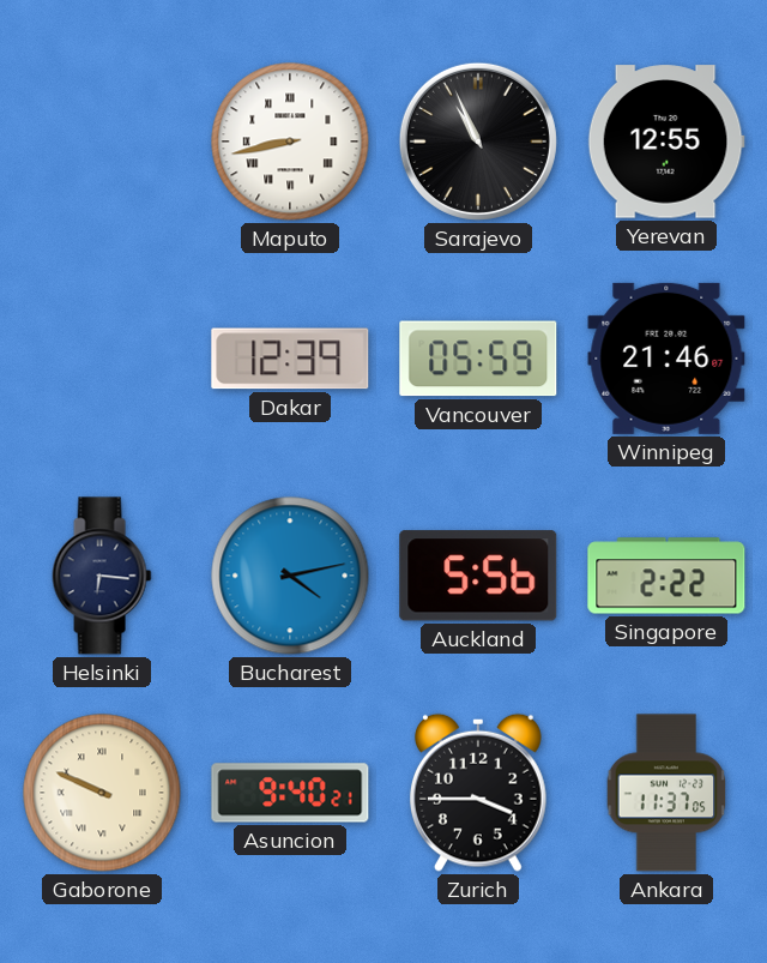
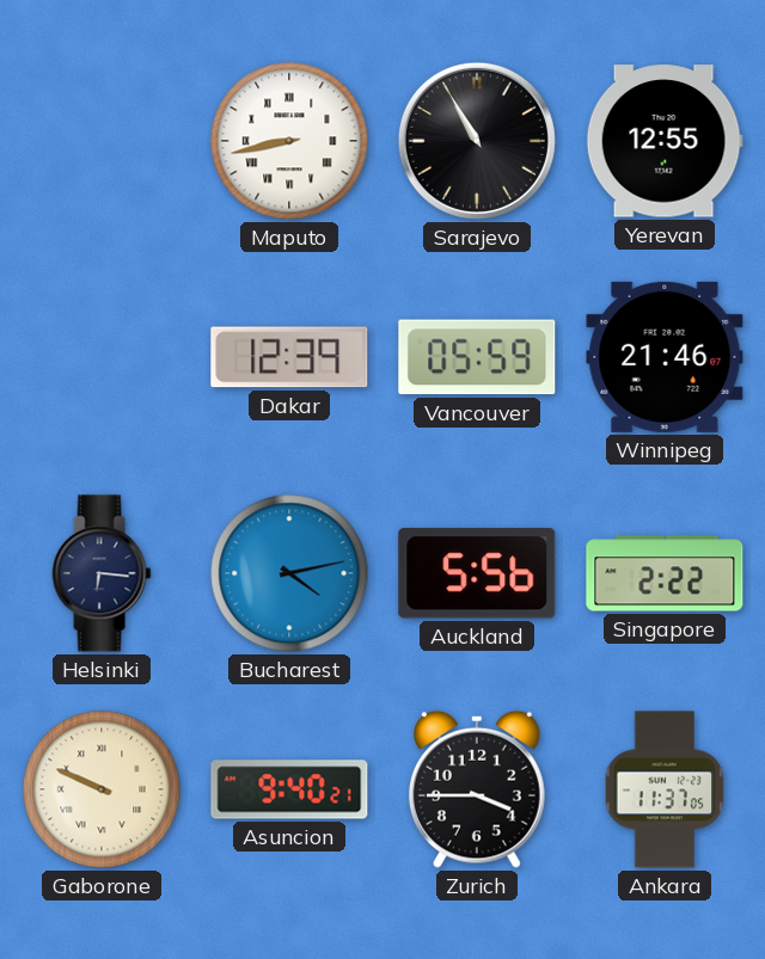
Sarajevo: 10:56 -> 10:55 (477, 141)
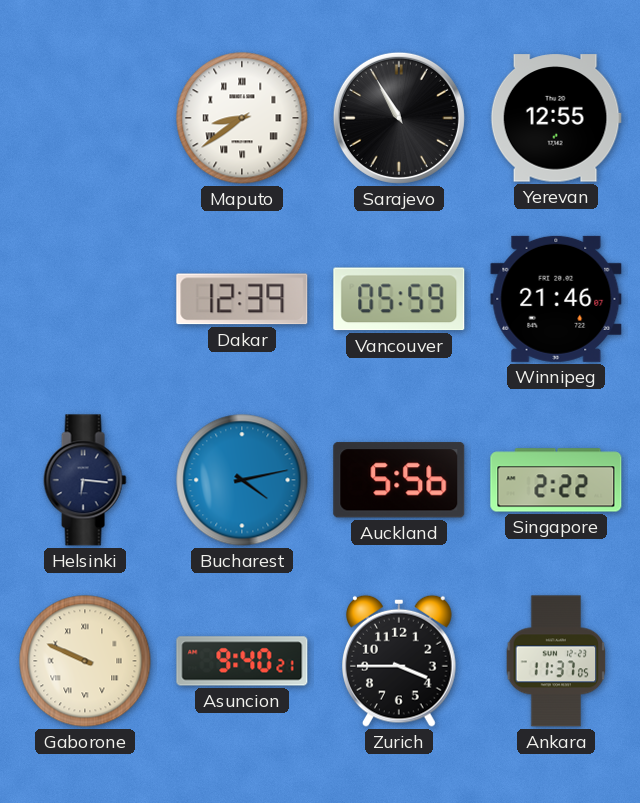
Maputo: 8:43 -> 8:39 (242, 118)
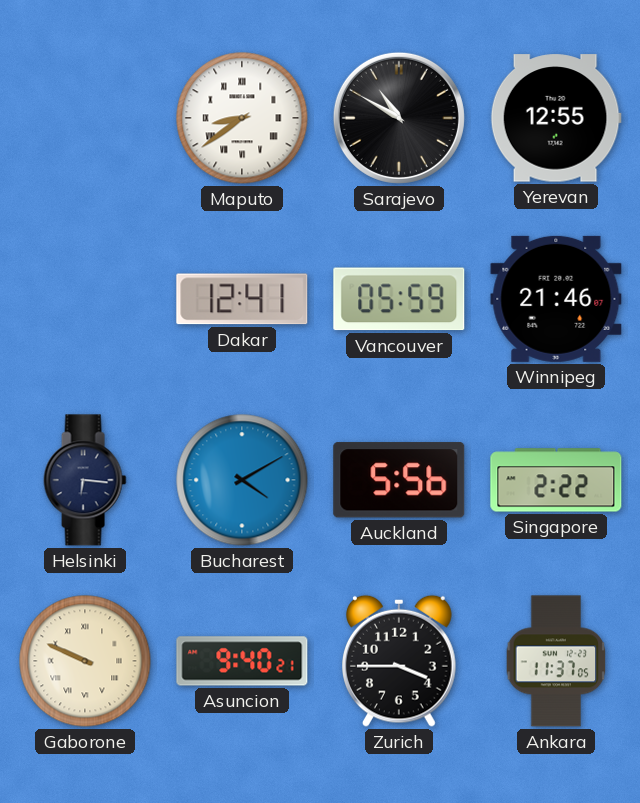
Sarajevo: 10:55 -> 10:50 (399, 118)
Dakar: 12:39 -> 12:41 (242, 299)
Bucharest: 4:13 -> 4:10 (242, 480)
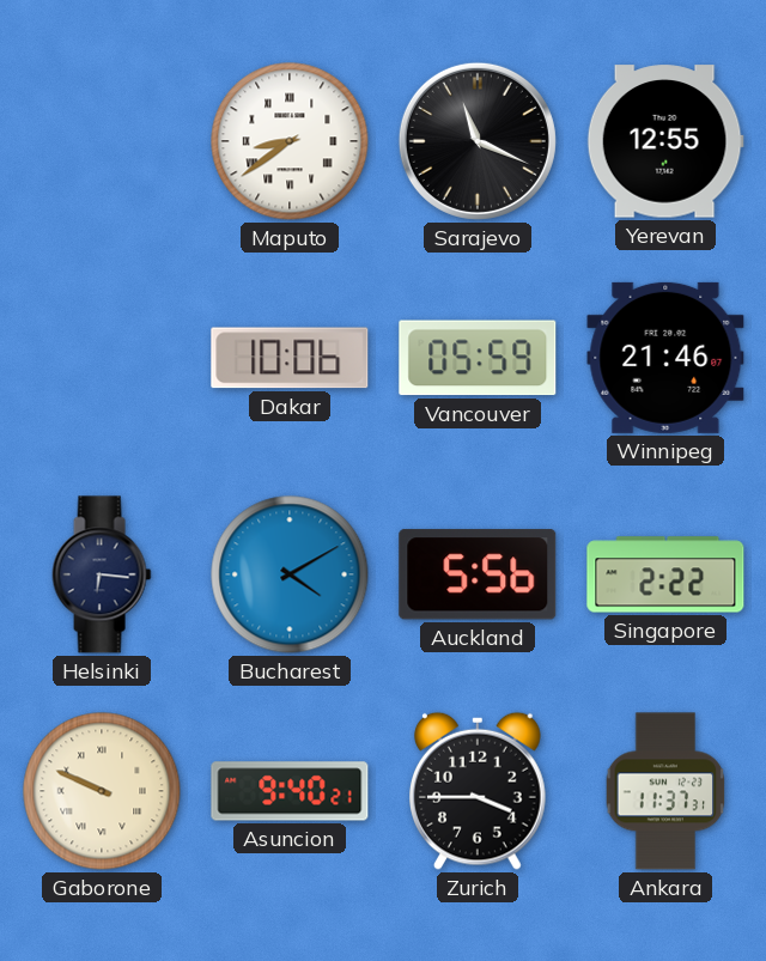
Sarajevo: 10:50 -> 11:19 (478, 141)
Dakar: 12:41 -> 10:06 (290, 358)
Ankara: 11:37:05 -> 11:37:31 (665, 791)
